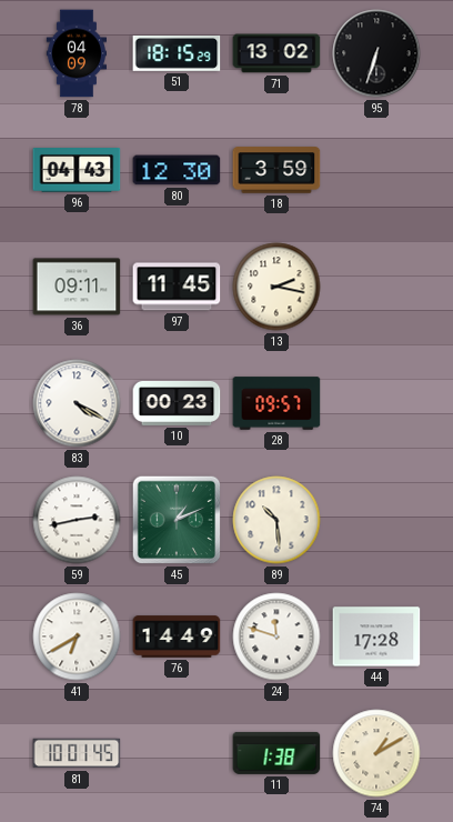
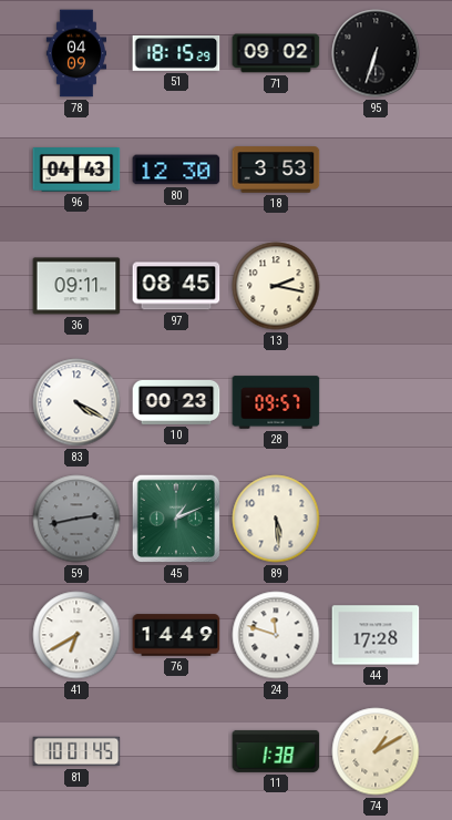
71: 13:02 -> 09:02 (276, 53)
18: 3:59 -> 3:53 (276, 170)
97: 11:45 -> 08:45 (176, 286)
59 dial: white -> grey (76, 519)
89: 10:29 -> 5:29 (276, 519)
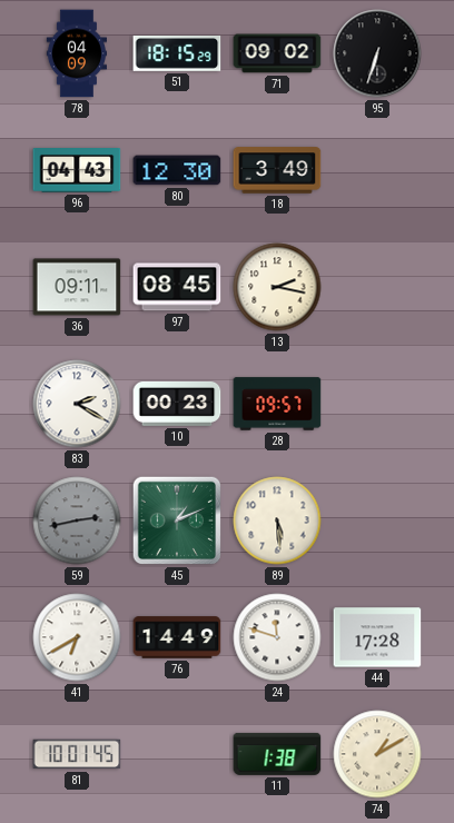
18: 3:53 -> 3:49 (277, 170)
83: 4:20 -> 2:20 (77, 404)
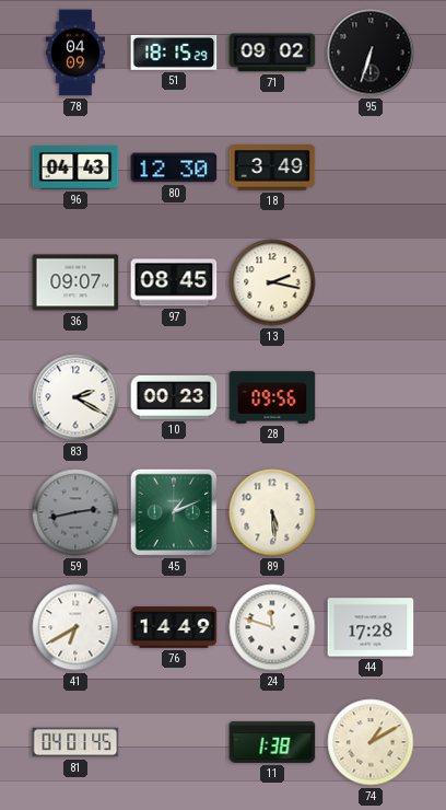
36: 09:11 -> 09:07 (75, 282)
28: 09:57 -> 09:56 (272, 397)
81: 10:01 -> 04:01 (75, 742)
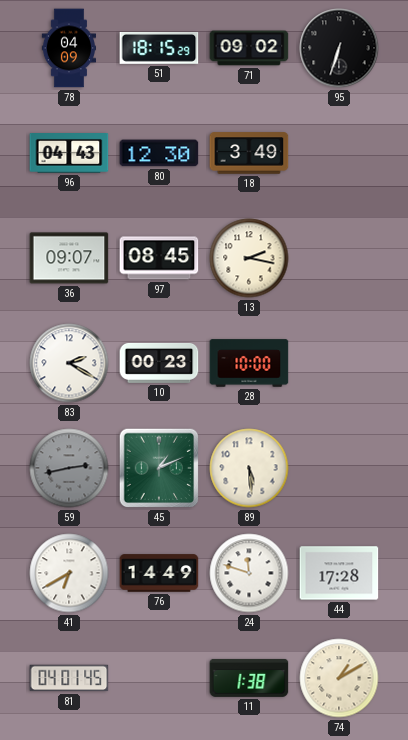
28: 09:56 -> 10:00 (249, 363)
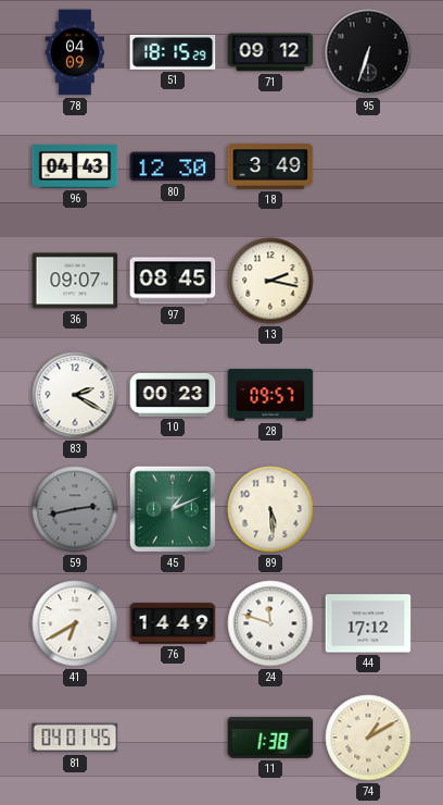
71: 09:02 -> 09:12 (270, 52)
28: 10:00 -> 09:57 (270, 395)
44: 17:28 -> 17:12 (368, 623)
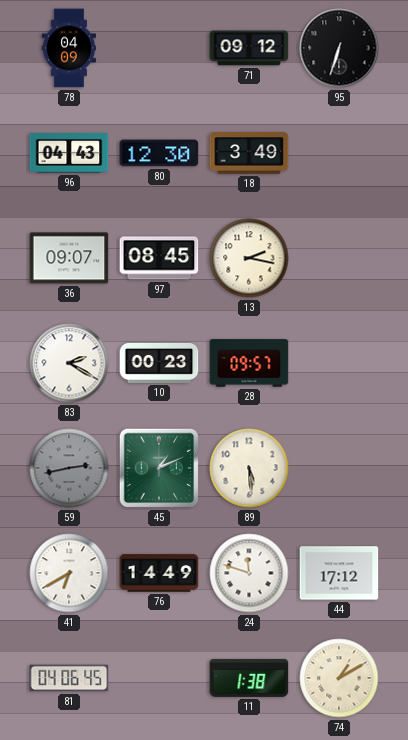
51: 18:15 -> none (173, 52)
81: 04:01 -> 04:06 (69, 678)
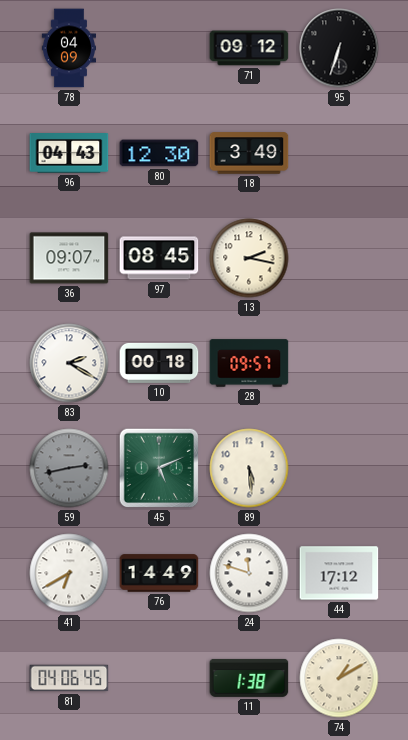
10: 00:23 -> 00:18 (159, 363)
45: 1:11 -> 5:11 (159, 468)
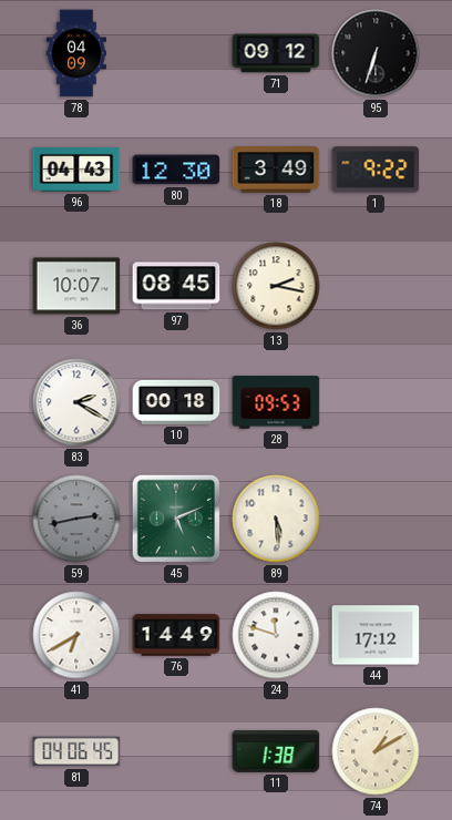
1: none -> 9:22 (376, 170)
36: 09:07 -> 10:07 (76, 286)
28: 09:57 -> 09:53 (276, 402)
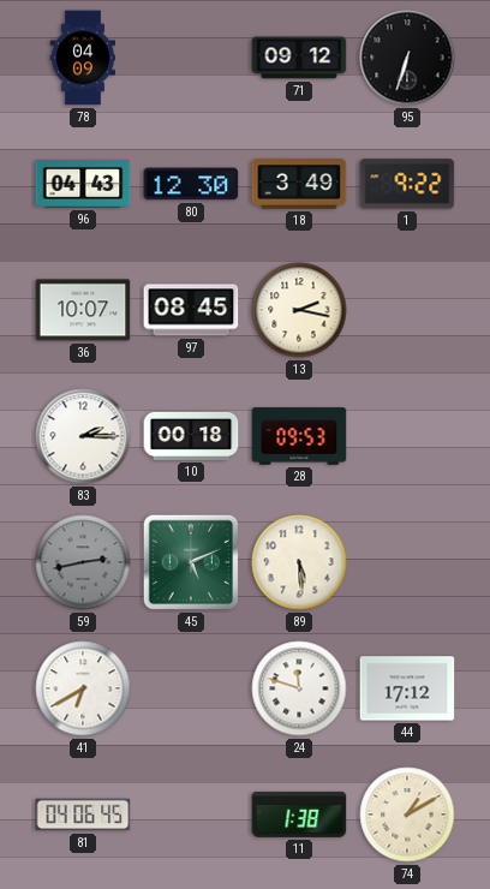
83: 2:20 -> 2:15 (83, 436)
76: 14:49 -> none (176, 635)
